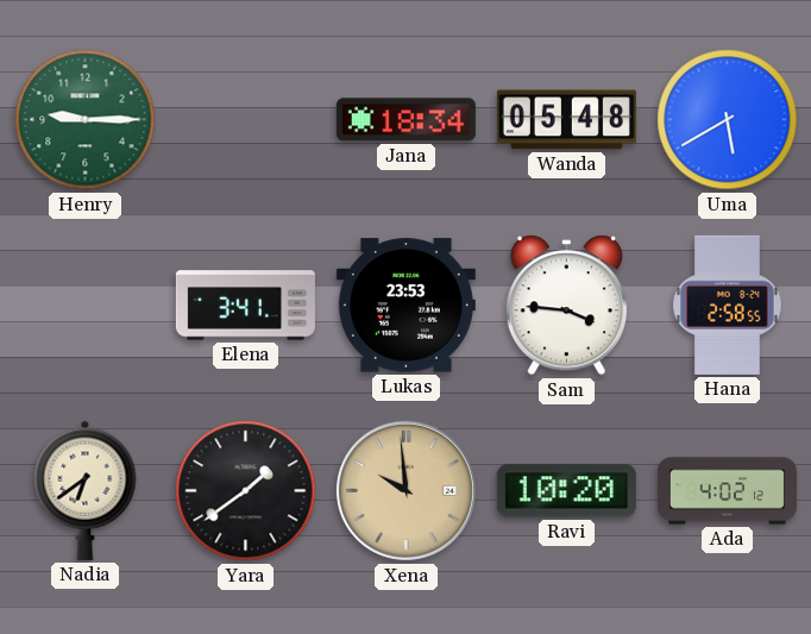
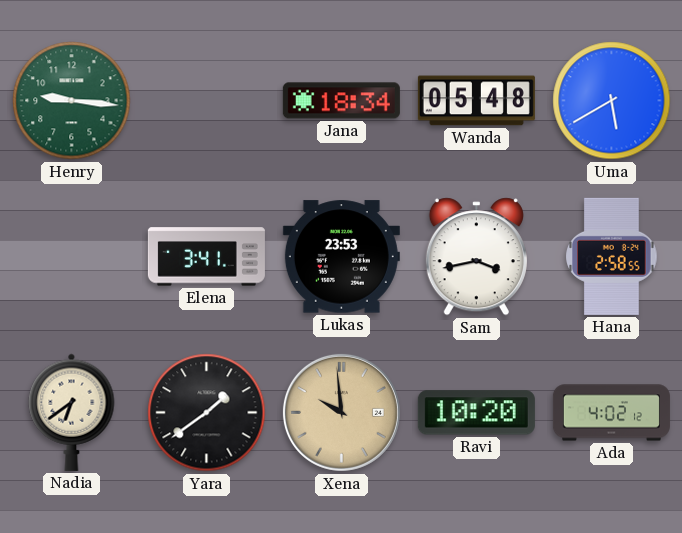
Henry: 9:15 -> 9:16 (72, 101)
Sam: 3:46 -> 3:43 (476, 257)
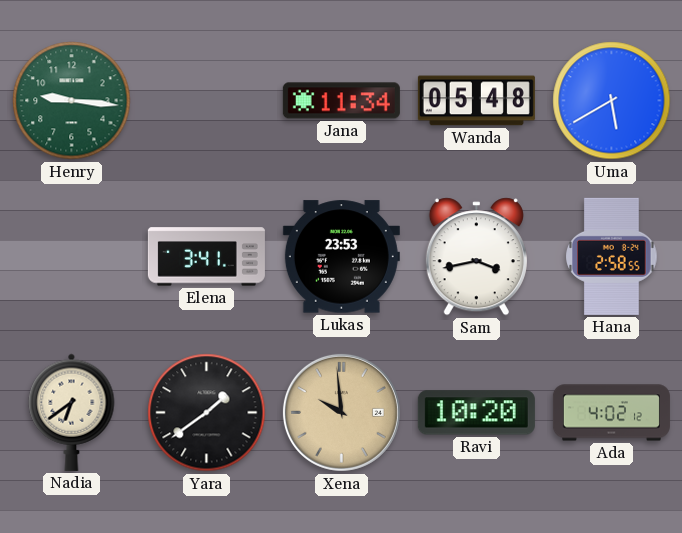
Jana: 18:34 -> 11:34 (341, 101)
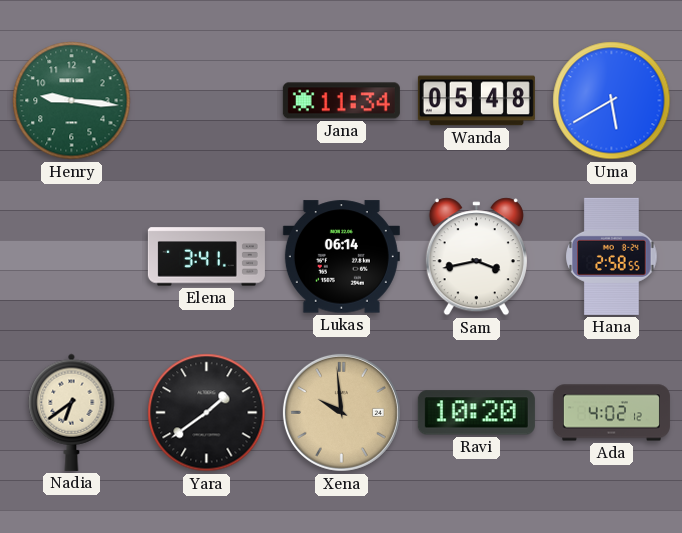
Lukas: 23:53 -> 06:14 (341, 257)
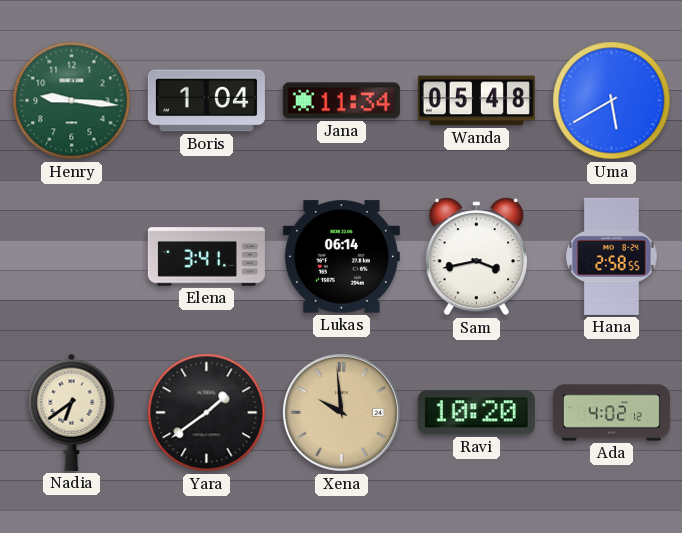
Boris: none -> 1:04 (206, 101)
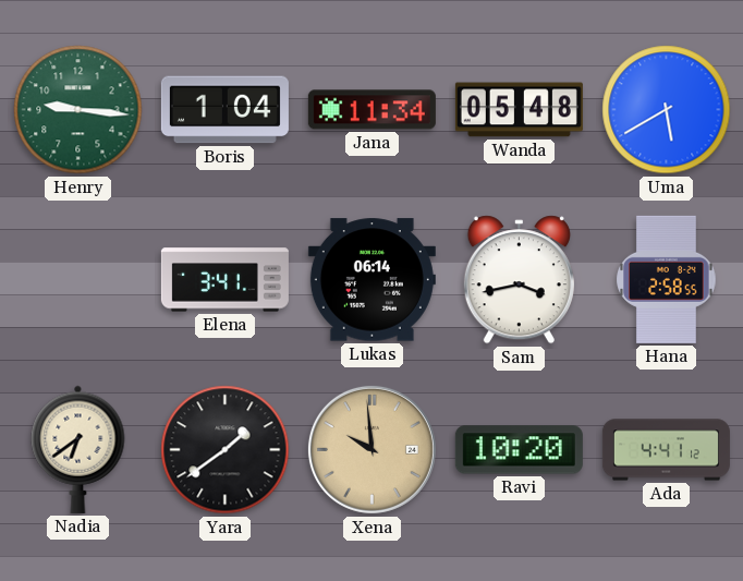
Ada: 4:02 -> 4:41 (666, 450)
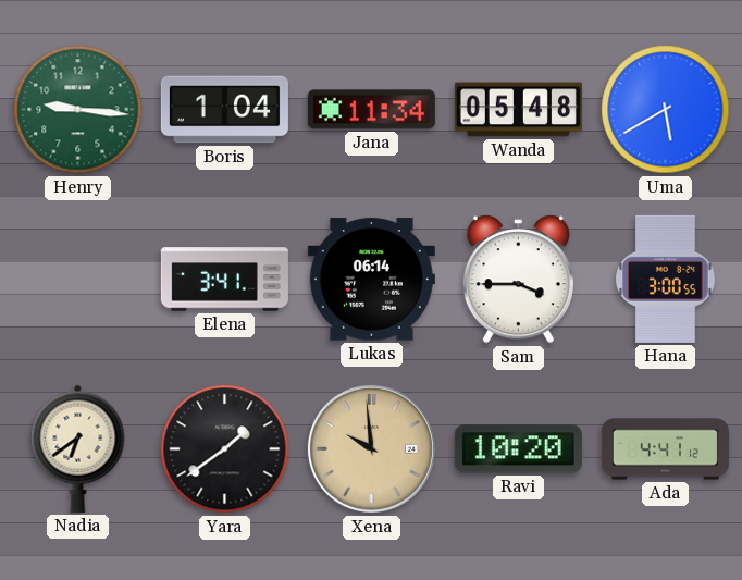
Sam: 3:43 -> 3:45 (518, 280)
Hana: 2:58 -> 3:00 (666, 279)
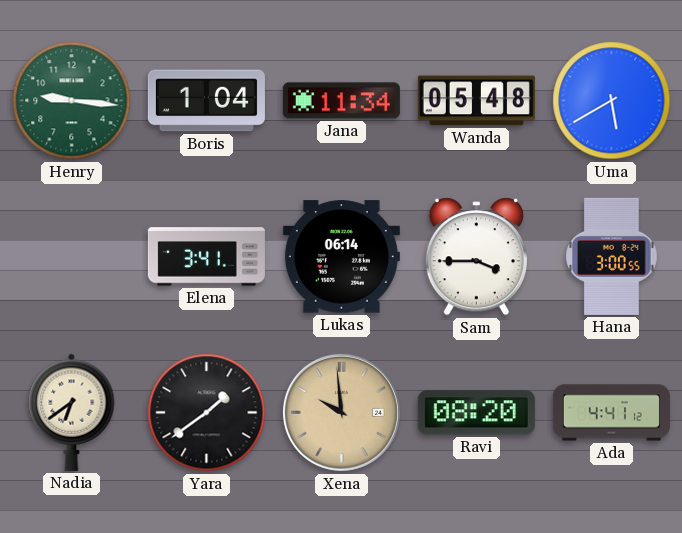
Ravi: 10:20 -> 08:20 (476, 413)
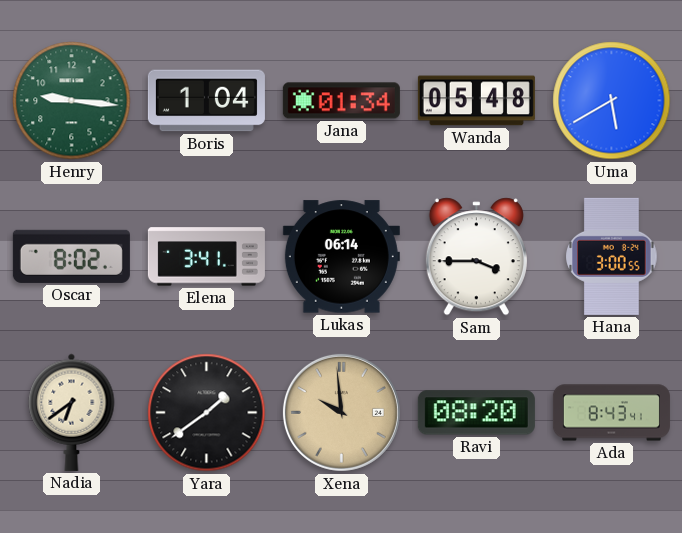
Jana: 11:34 -> 01:34 (341, 101)
Oscar: none -> 8:02 (71, 256)
Ada: 4:41 -> 8:43 (611, 413)
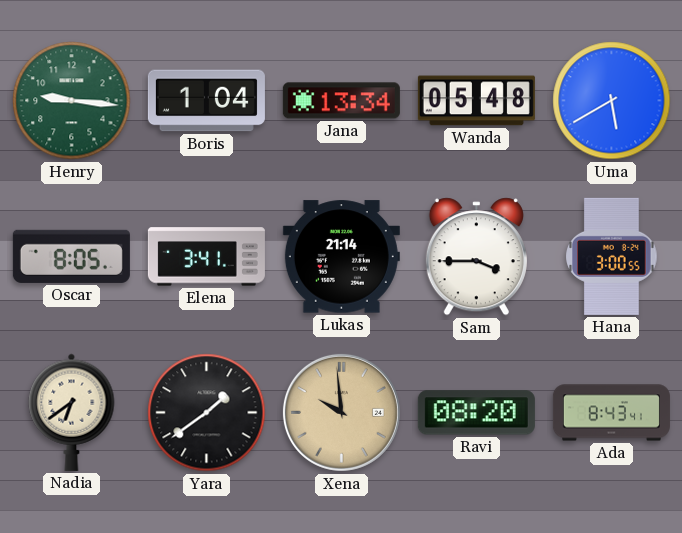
Jana: 01:34 -> 13:34 (341, 101)
Oscar: 8:02 -> 8:05 (71, 256)
Lukas: 06:14 -> 21:14 (341, 257)
